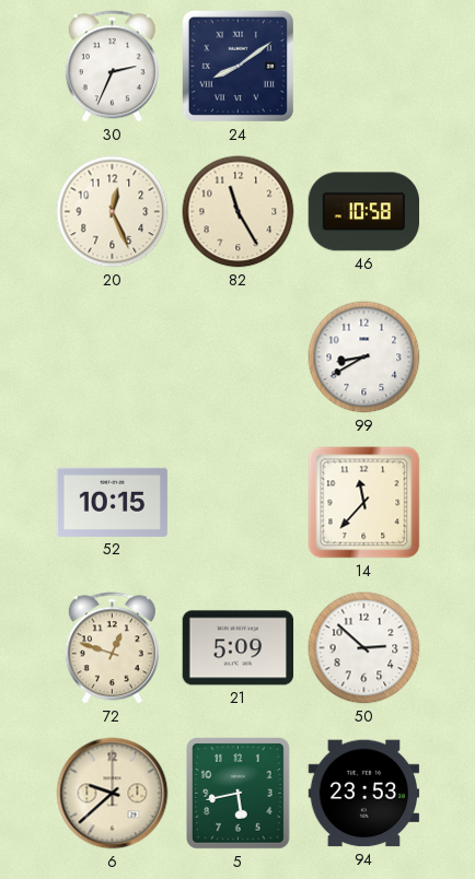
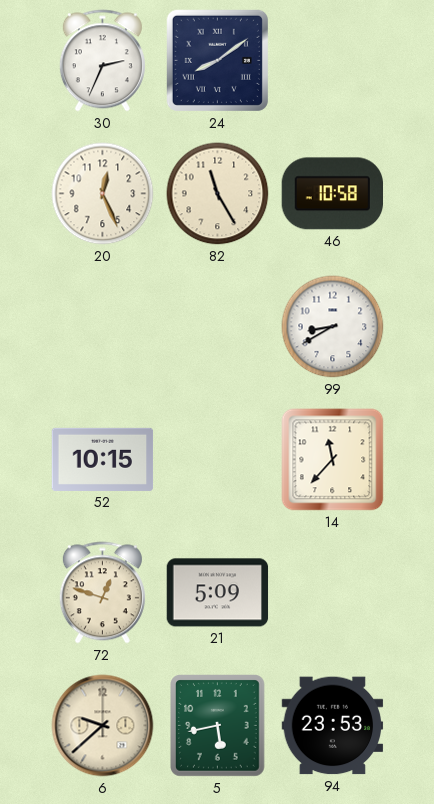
50: 2:52 -> none (364, 648)
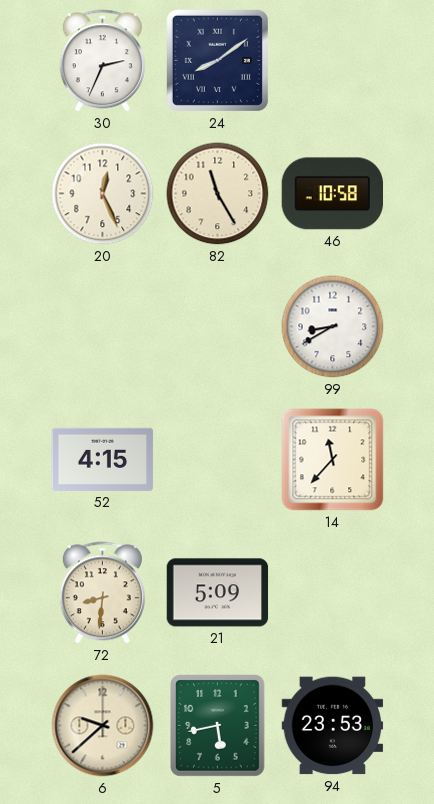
52: 10:15 -> 4:15 (103, 459)
72: 12:48 -> 8:31 (102, 593)
